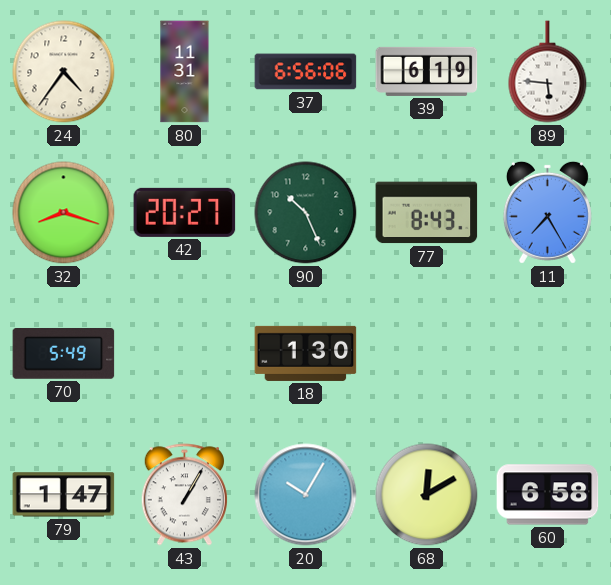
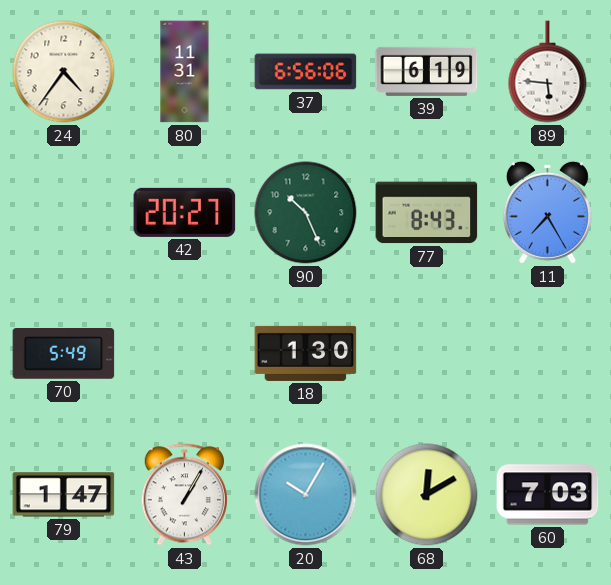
32: 8:18 -> none (64, 213)
60: 6:58 -> 7:03 (548, 495)
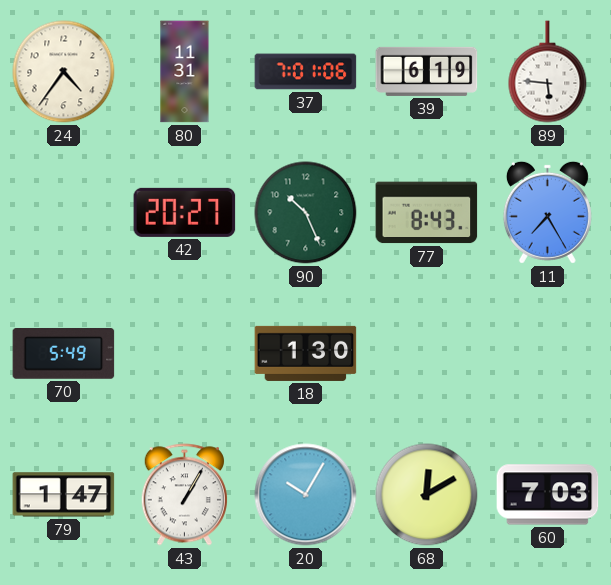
37: 6:56 -> 7:01 (306, 72)
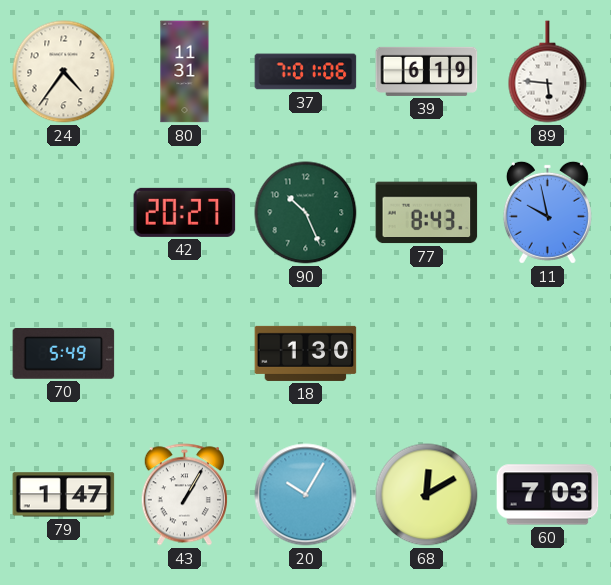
11: 7:25 -> 9:58 (547, 212)
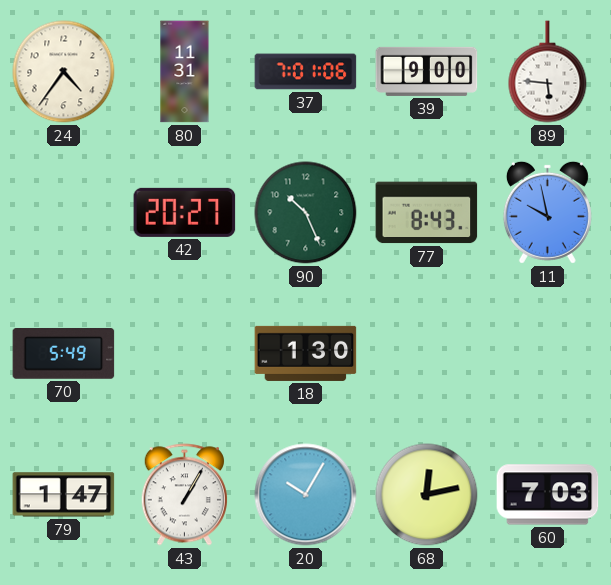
39: 6:19 -> 9:00 (427, 71)
68: 12:10 -> 12:13 (427, 495)
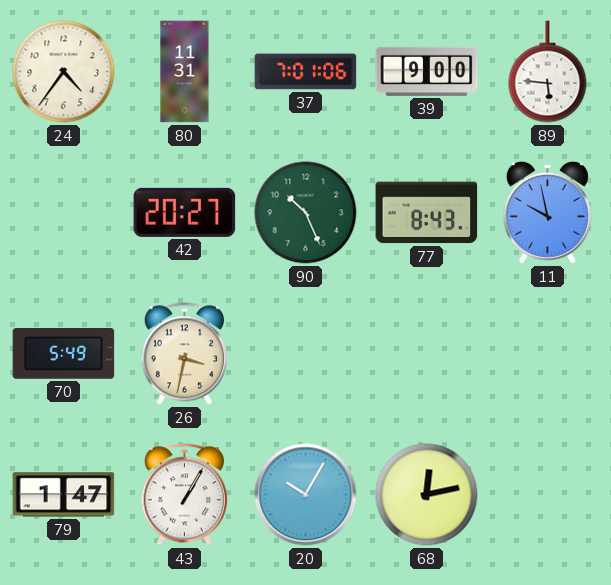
26: none -> 3:32 (184, 354)
18: 1:30 -> none (306, 353)
60: 7:03 -> none (548, 495)
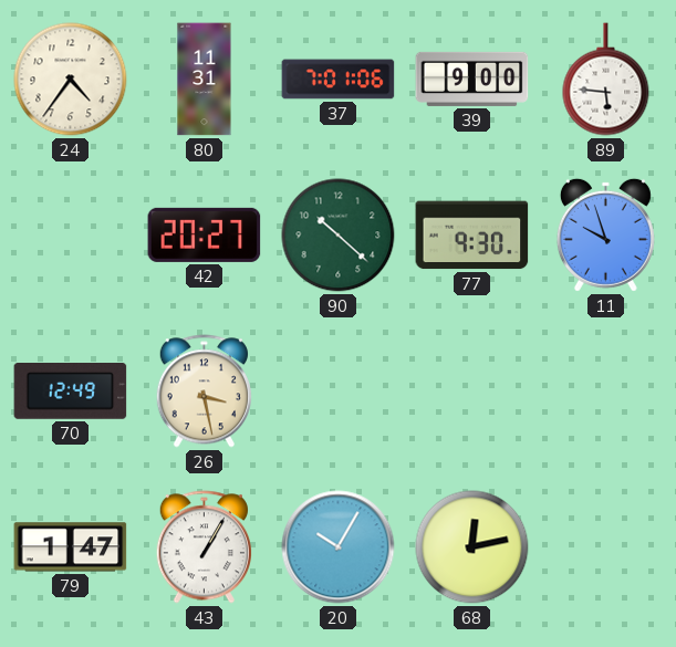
90: 10:26 -> 10:22 (339, 236)
77: 8:43 -> 9:30 (472, 236)
11: 9:58 -> 9:57 (605, 234)
70: 5:49 -> 12:49 (71, 392)
26: 3:32 -> 3:28 (204, 392)
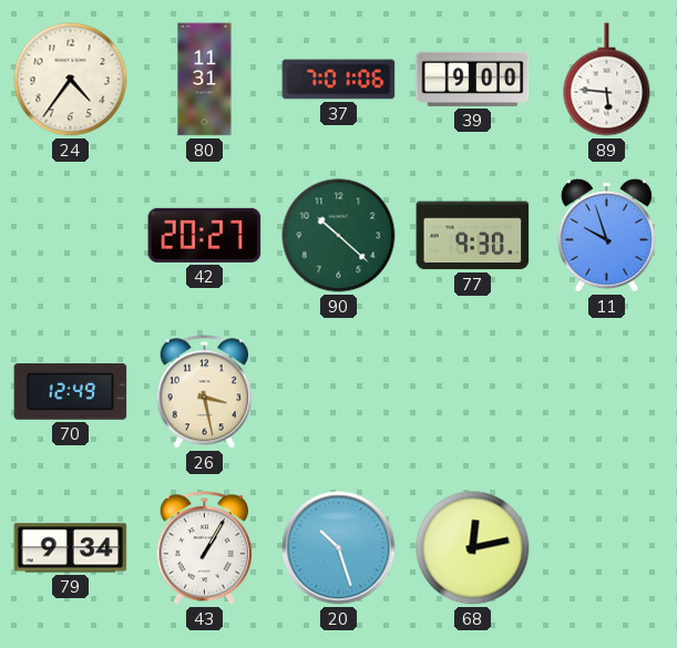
79: 1:47 -> 9:34 (71, 548)
20: 10:05 -> 10:27 (339, 548)
